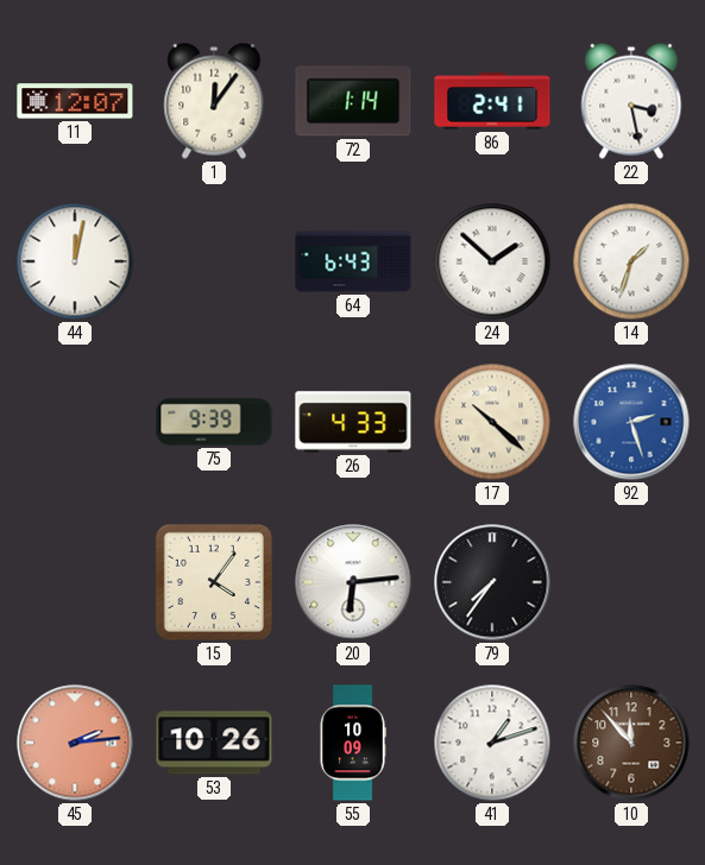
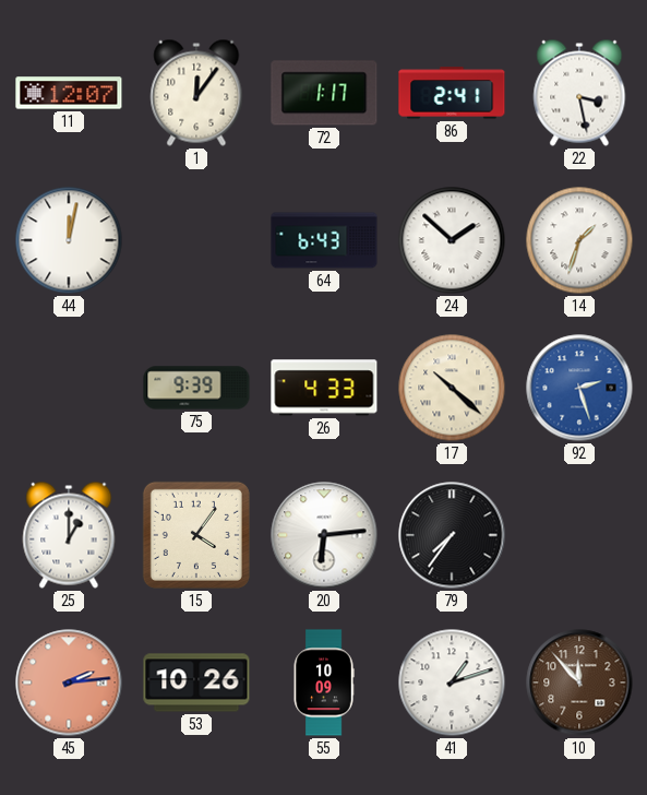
72: 1:14 -> 1:17 (324, 93)
25: none -> 1:00 (69, 535)
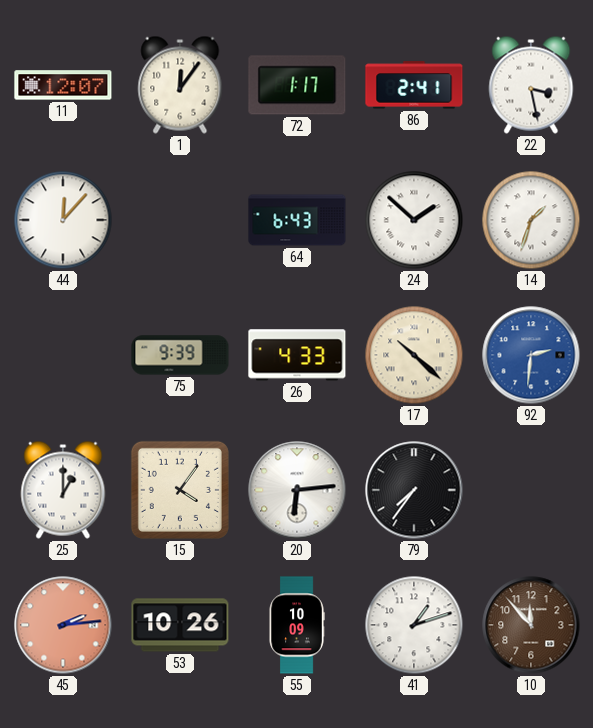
44: 12:02 -> 12:07 (63, 220)
92: 2:27 -> 2:31 (531, 355)
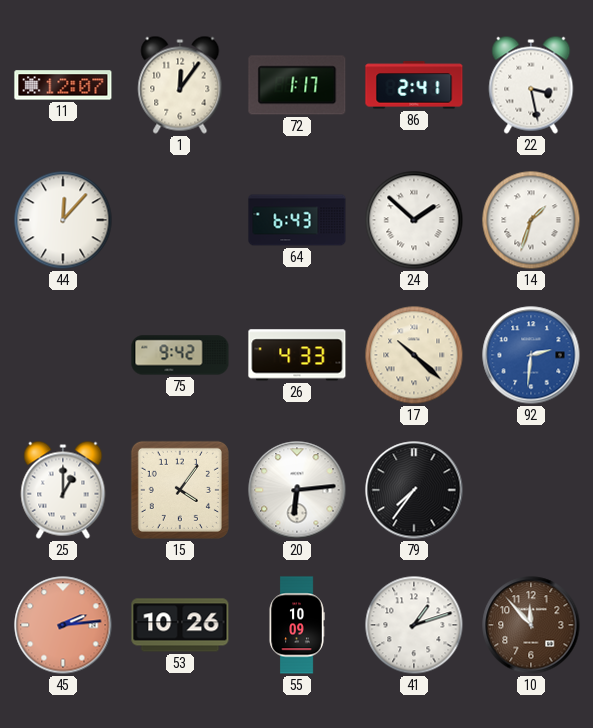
75: 9:39 -> 9:42 (180, 355)
